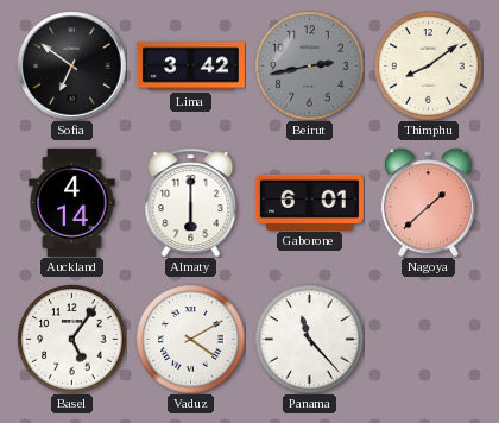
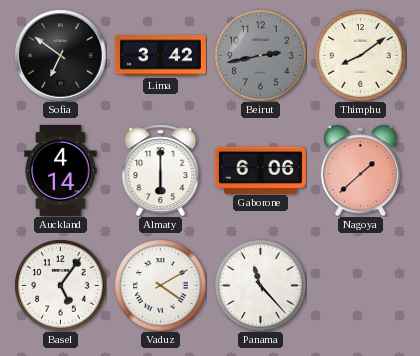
Gaborone: 6:01 -> 6:06 (260, 170)
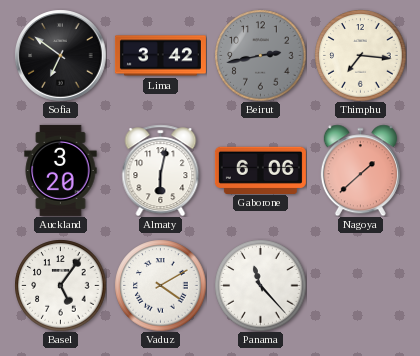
Thimphu: 8:09 -> 7:16 (360, 55)
Auckland: 4:14 -> 3:20 (61, 170)
Almaty: 6:00 -> 6:02 (161, 170)
